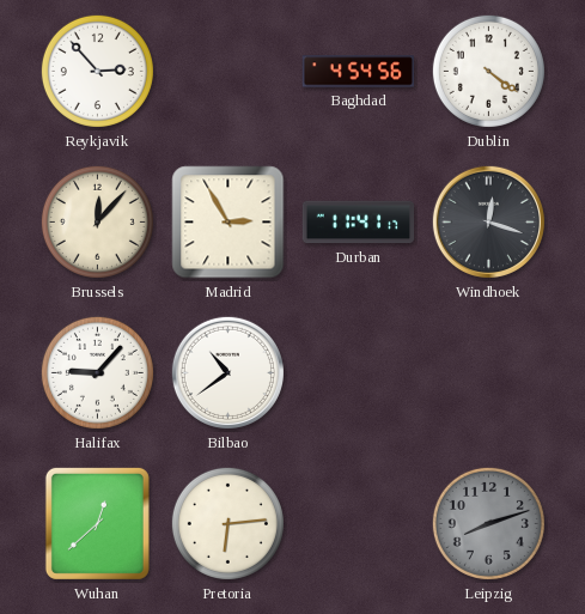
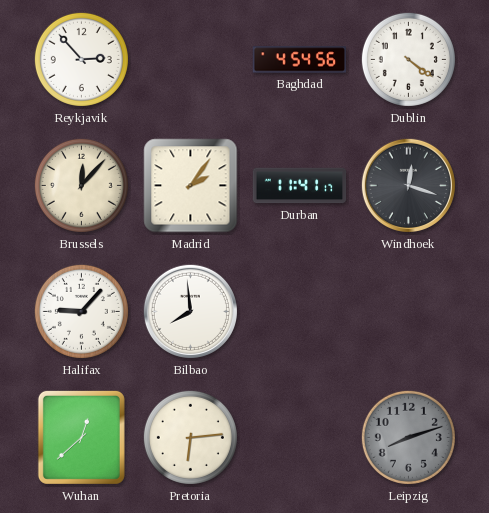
Madrid: 2:55 -> 2:06 (191, 186)
Bilbao: 10:39 -> 7:59 (190, 311)
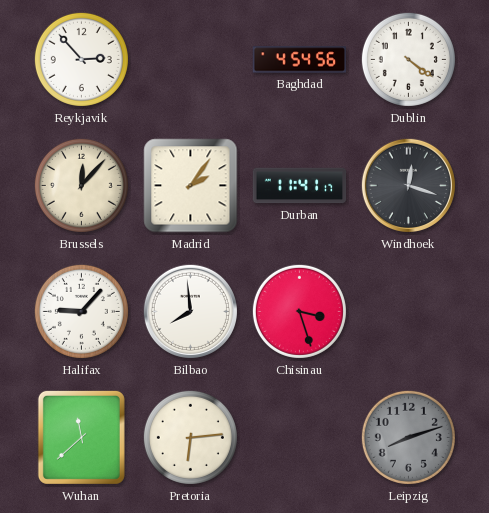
Chisinau: none -> 3:27 (299, 311)
Wuhan: 12:38 -> 11:38 (81, 437)
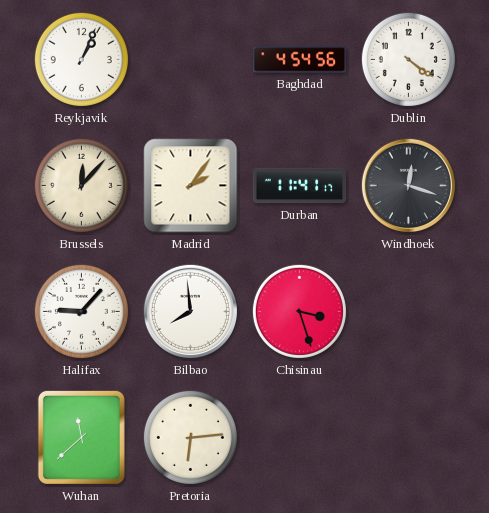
Reykjavik: 2:53 -> 1:04 (81, 59)
Leipzig: 8:12 -> none (408, 437)
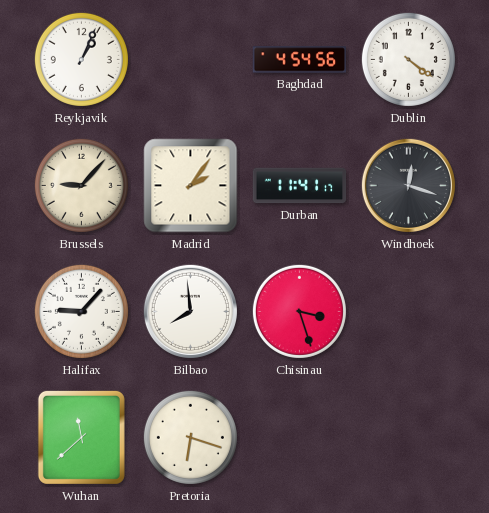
Brussels: 12:07 -> 9:07 (81, 185)
Pretoria: 6:14 -> 6:18 (190, 437)
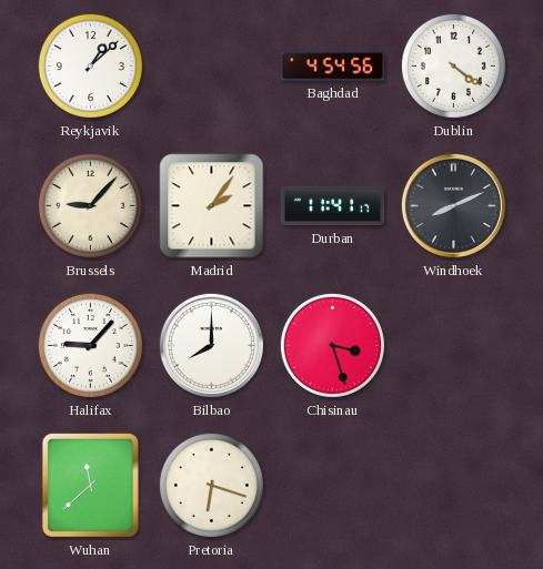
Reykjavik: 1:04 -> 1:08 (90, 65)
Windhoek: 12:18 -> 8:11 (453, 205)
Bilbao: 7:59 -> 8:00 (211, 345)
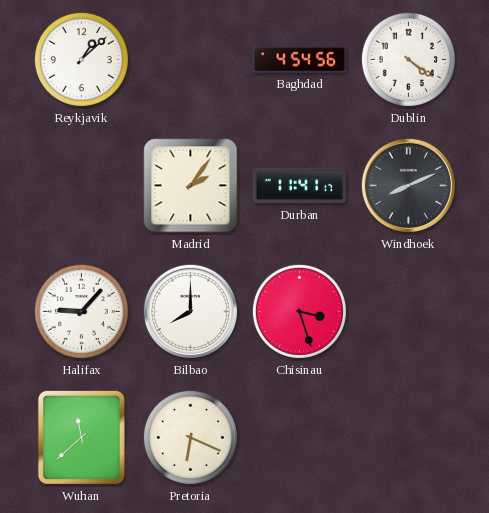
Brussels: 9:07 -> none (90, 205)
Pretoria: 6:18 -> 6:19 (190, 437)
